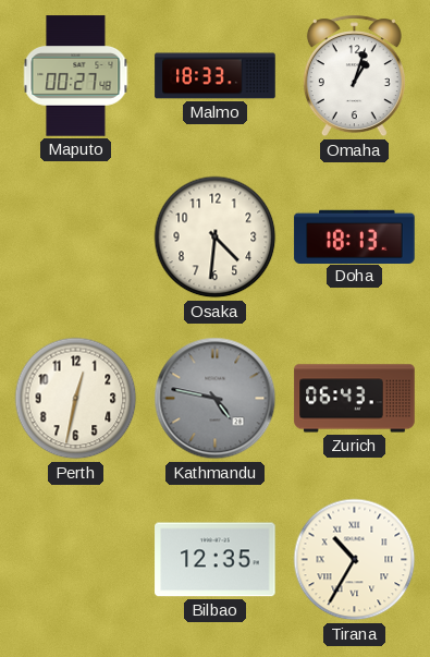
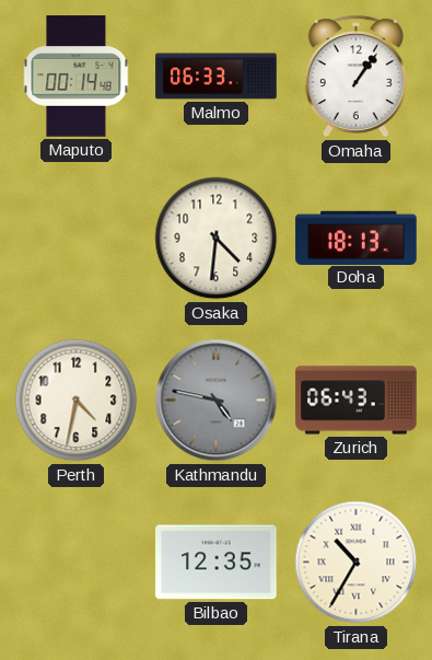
Maputo: 00:27 -> 00:14 (77, 77)
Malmo: 18:33 -> 06:33 (217, 77)
Omaha: 1:03 -> 1:06 (355, 77)
Perth: 12:32 -> 4:32 (77, 401)
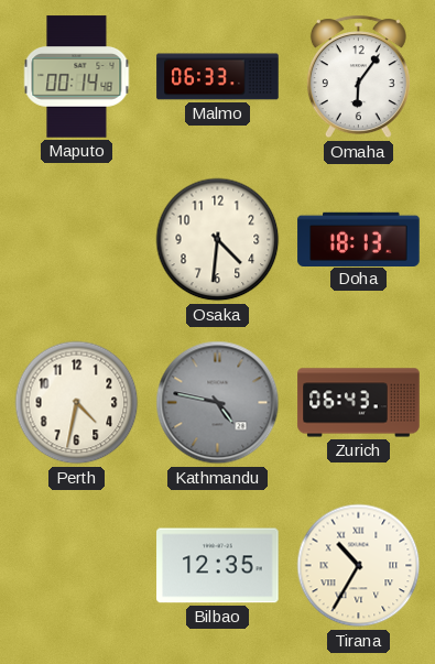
Omaha: 1:06 -> 6:06 (358, 77)
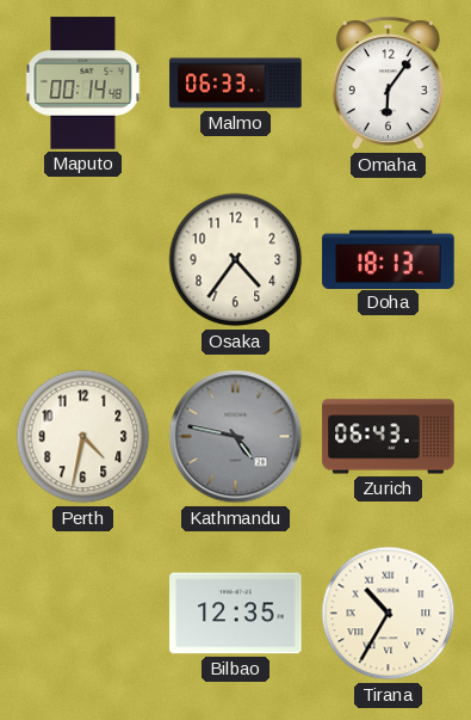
Osaka: 4:31 -> 4:36 (236, 260)
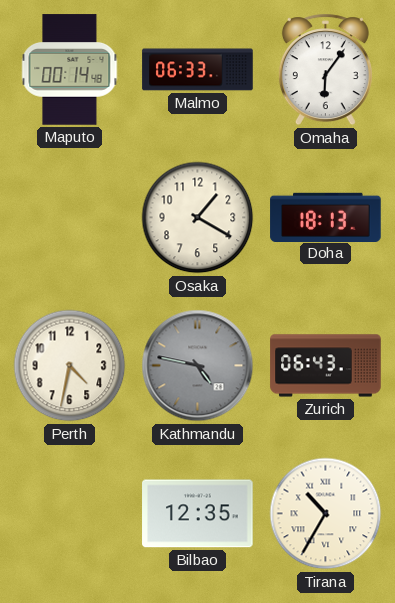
Osaka: 4:36 -> 1:20 (198, 218)
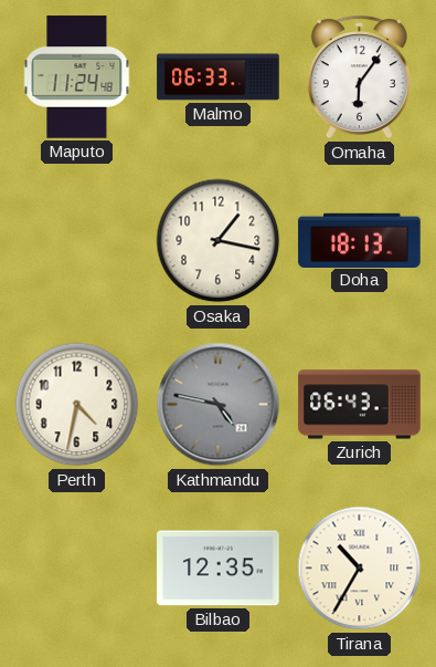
Maputo: 00:14 -> 11:24 (77, 77)
Osaka: 1:20 -> 1:17 (219, 241)
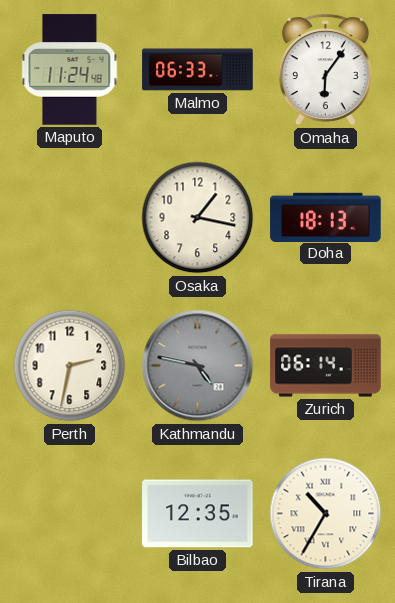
Perth: 4:32 -> 2:32 (70, 366)
Zurich: 06:43 -> 06:14 (326, 366)
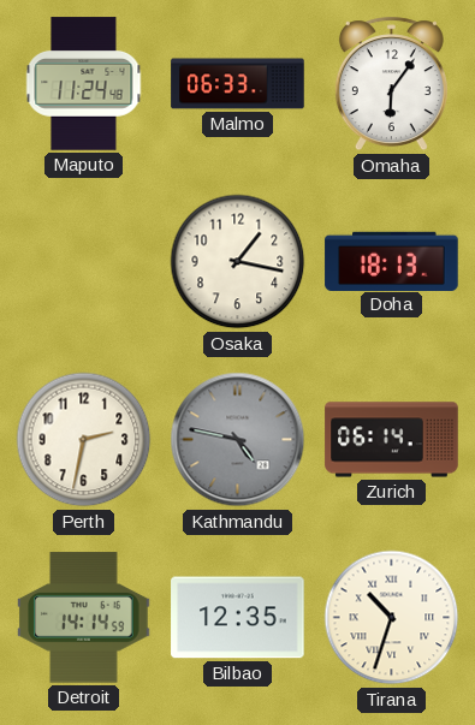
Detroit: none -> 14:14 (84, 618)
Tirana: 10:35 -> 10:33 (392, 618)
